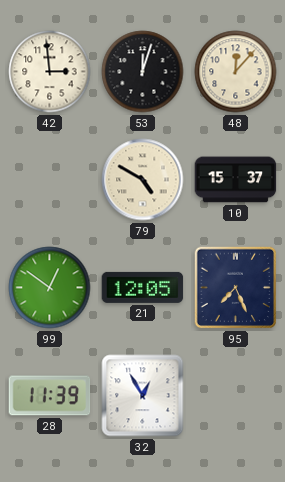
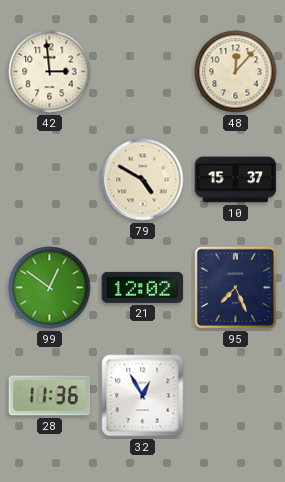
53: 12:03 -> none (143, 72)
21: 12:05 -> 12:02 (143, 287)
28: 11:39 -> 11:36 (50, 396)
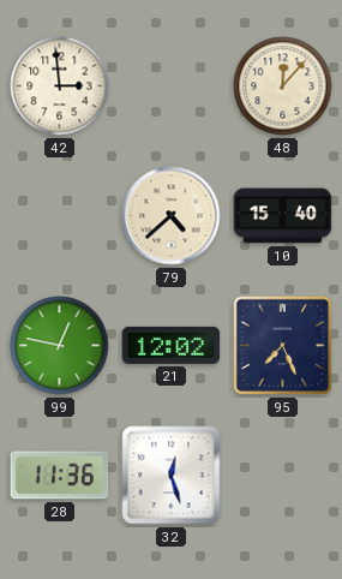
79: 4:50 -> 4:38 (172, 216)
10: 15:37 -> 15:40 (283, 216)
99: 12:51 -> 12:47 (60, 346)
32: 12:55 -> 12:27 (172, 476)
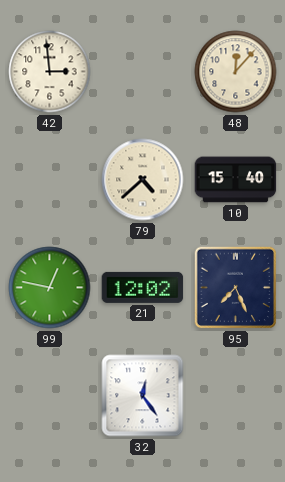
28: 11:36 -> none (60, 476)
32: 12:27 -> 12:24 (143, 396)
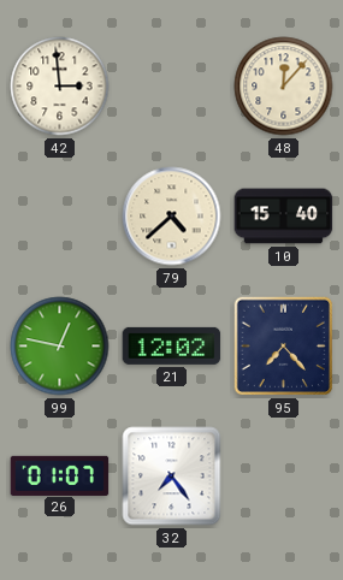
95: 7:26 -> 7:23 (284, 347)
26: none -> 01:07 (60, 475)
32: 12:24 -> 7:24 (172, 477)
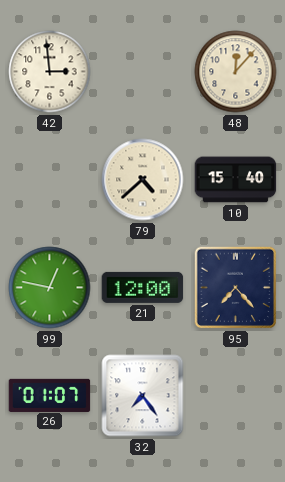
21: 12:02 -> 12:00 (143, 287)
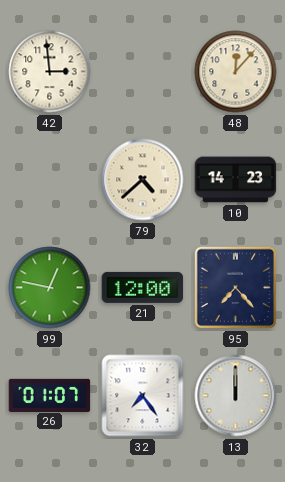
10: 15:40 -> 14:23 (236, 180)
13: none -> 12:00 (236, 396)
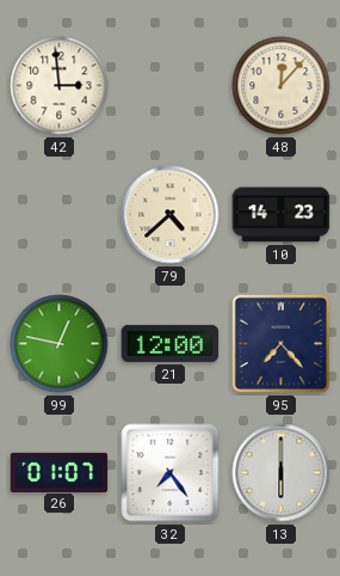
13: 12:00 -> 6:00 (282, 473)
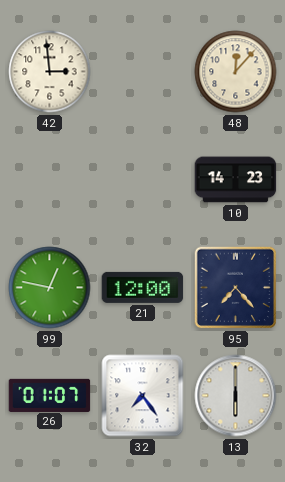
79: 4:38 -> none (171, 215)
